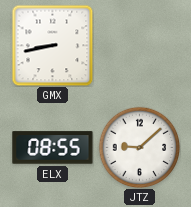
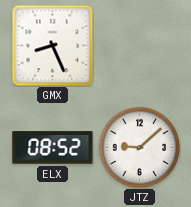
GMX: 8:43 -> 8:26 (52, 45)
ELX: 08:55 -> 08:52 (53, 148)
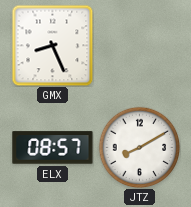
ELX: 08:52 -> 08:57 (53, 148)
JTZ: 9:08 -> 8:10 (139, 147)
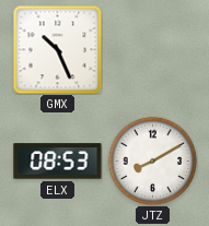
GMX: 8:26 -> 10:26 (57, 49)
ELX: 08:57 -> 08:53 (58, 162)
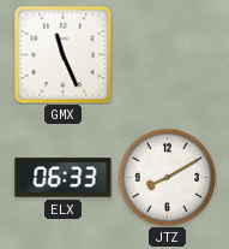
GMX: 10:26 -> 11:26 (62, 54)
ELX: 08:53 -> 06:33 (64, 178)
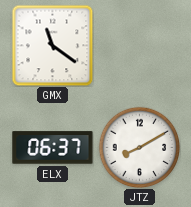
GMX: 11:26 -> 11:21 (52, 45)
ELX: 06:33 -> 06:37 (53, 148)
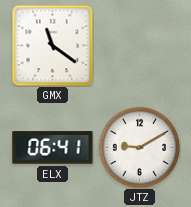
ELX: 06:37 -> 06:41 (53, 148)
JTZ: 8:10 -> 9:10 (139, 147)
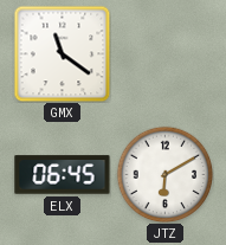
ELX: 06:41 -> 06:45 (63, 175)
JTZ: 9:10 -> 6:10 (164, 174)
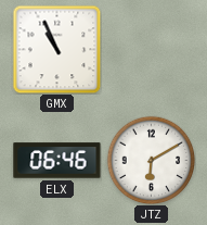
GMX: 11:21 -> 10:56 (56, 49)
ELX: 06:45 -> 06:46 (57, 161)
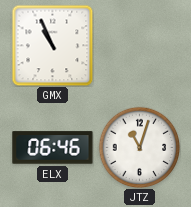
JTZ: 6:10 -> 11:03 (139, 147)
